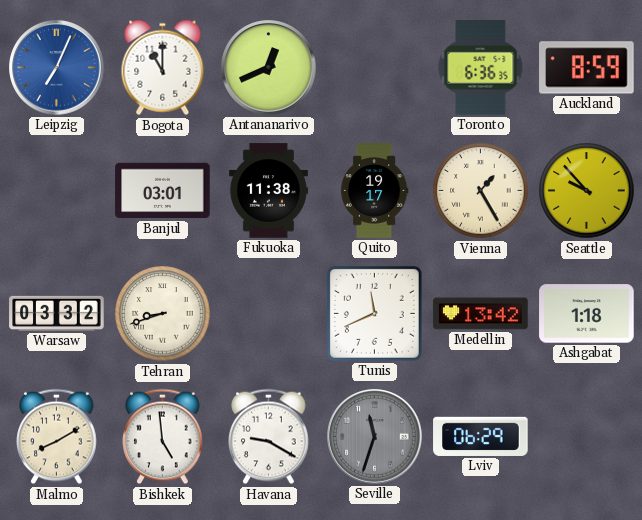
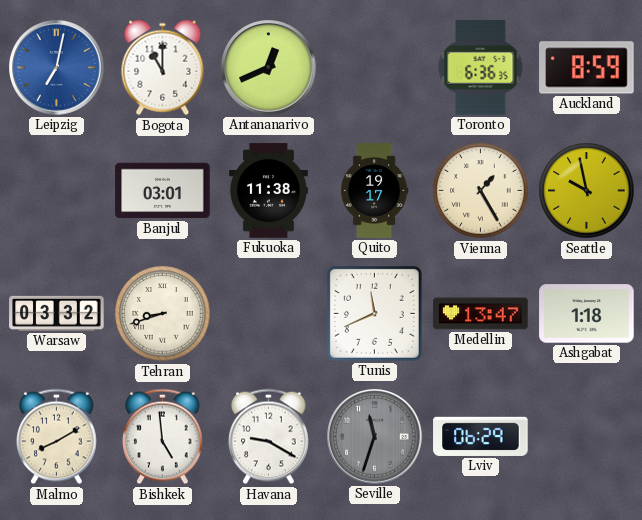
Leipzig: 7:04 -> 7:02 (57, 68)
Seattle: 9:53 -> 9:58 (587, 191)
Medellin: 13:42 -> 13:47 (481, 314)
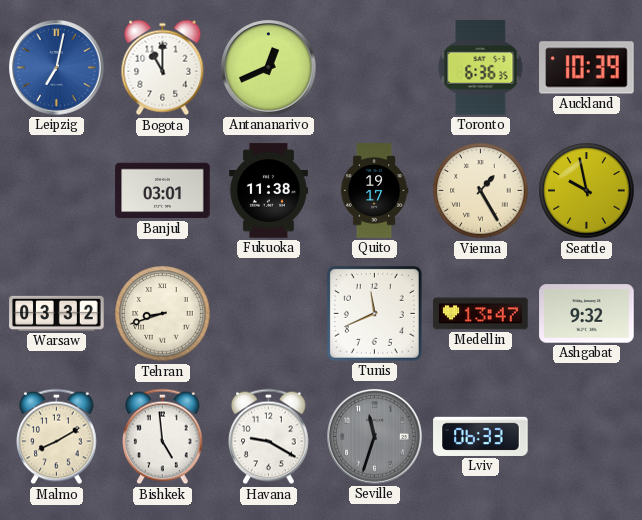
Auckland: 8:59 -> 10:39 (587, 68)
Ashgabat: 1:18 -> 9:32 (587, 314)
Lviv: 06:29 -> 06:33 (481, 436)
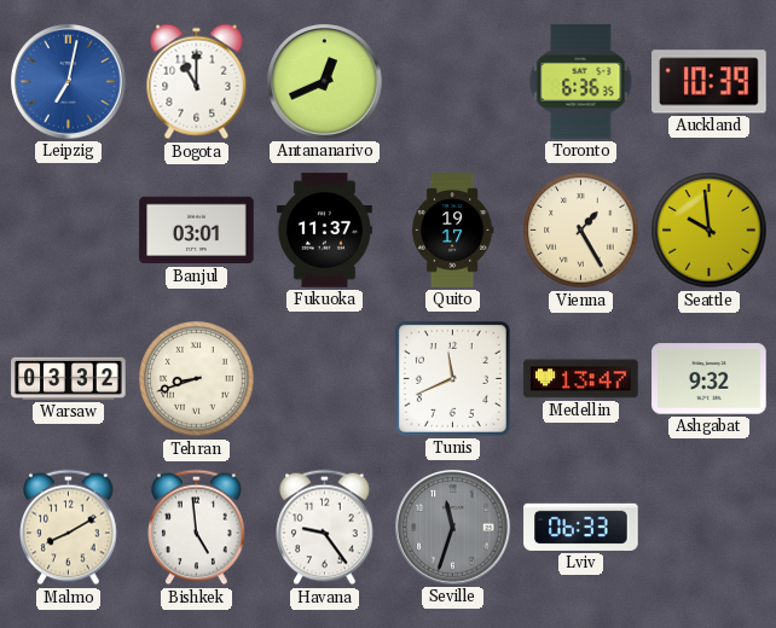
Fukuoka: 11:38 -> 11:37 (324, 231)
Seattle: 9:58 -> 9:59 (710, 231)
Havana: 9:20 -> 9:24 (325, 528)
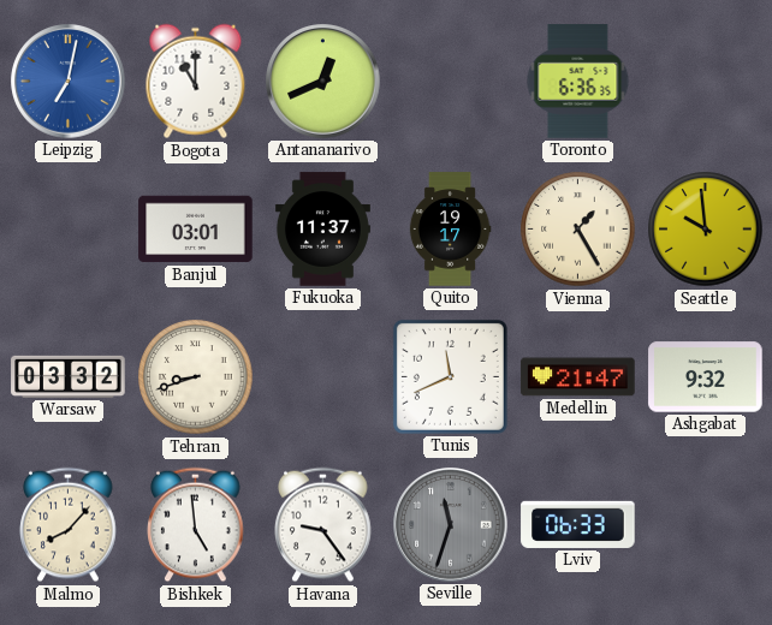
Auckland: 10:39 -> none (710, 82)
Medellin: 13:47 -> 21:47 (578, 377)
Malmo: 8:10 -> 8:07 (69, 525)
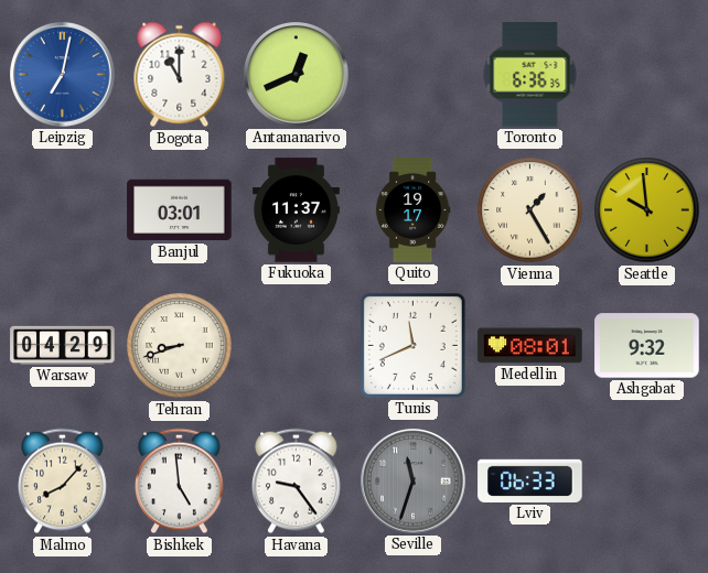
Warsaw: 03:32 -> 04:29 (63, 345)
Medellin: 21:47 -> 08:01 (530, 346)
